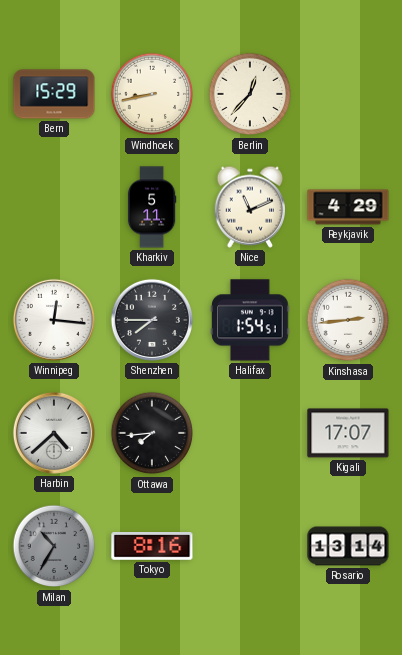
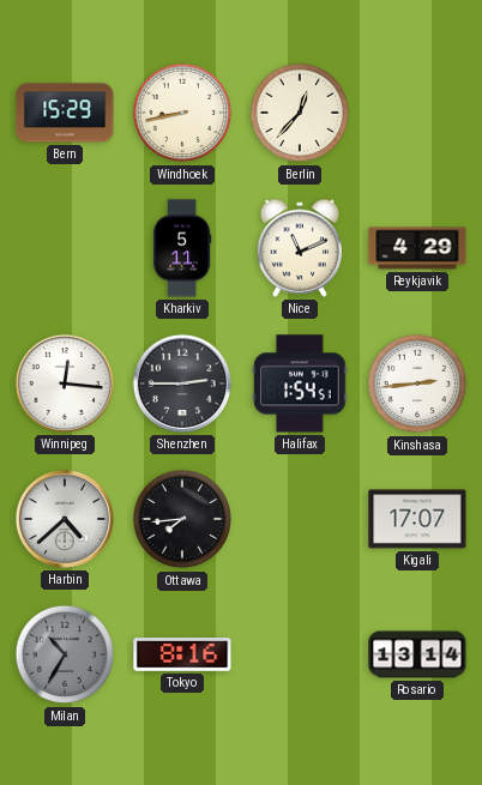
Shenzhen: 7:45 -> 2:45 (182, 384)
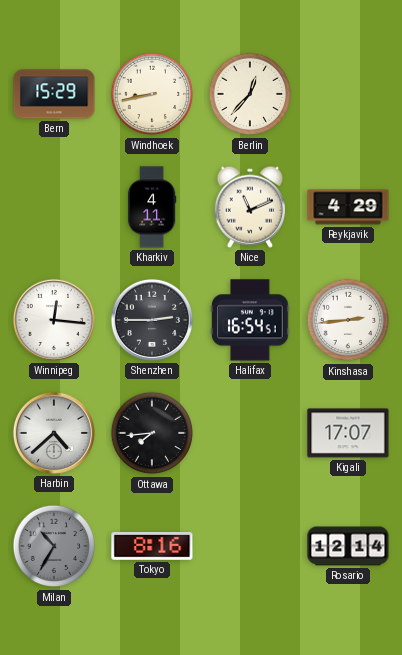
Kharkiv: 5:11 -> 4:11 (152, 207)
Halifax: 1:54 -> 16:54 (250, 320)
Rosario: 13:14 -> 12:14 (348, 546)
